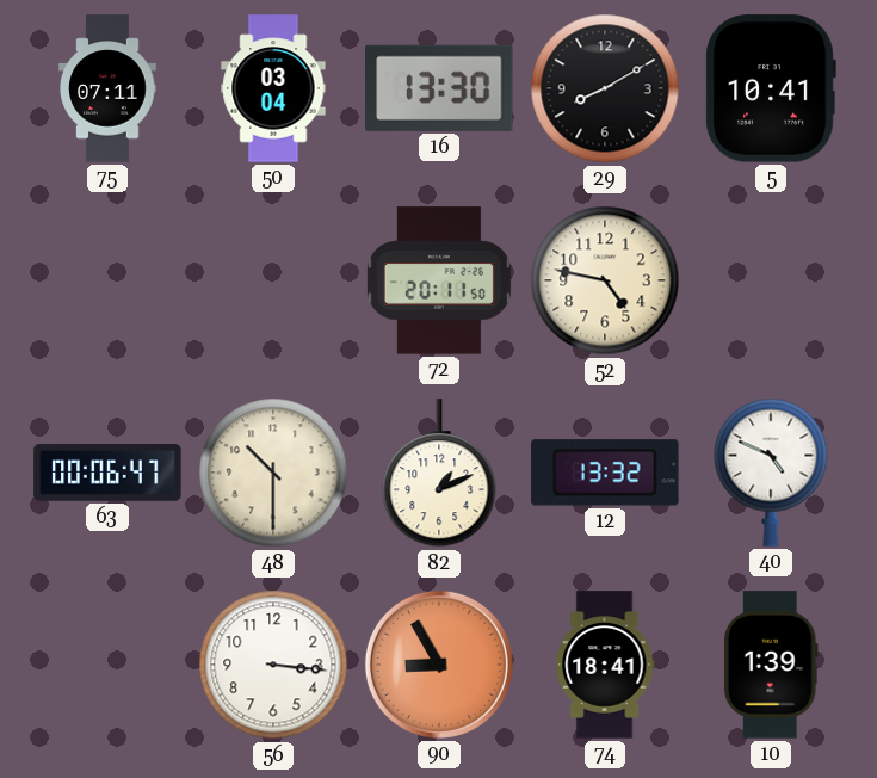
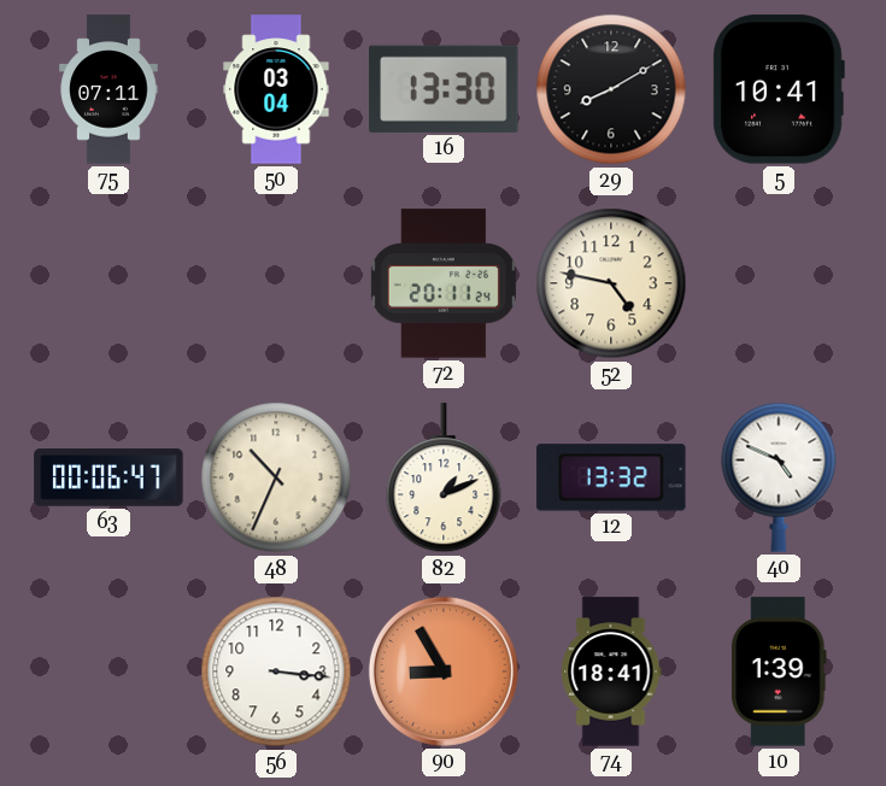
72: 20:11:50 -> 20:11:24 (444, 283)
48: 10:30 -> 10:34 (276, 477)
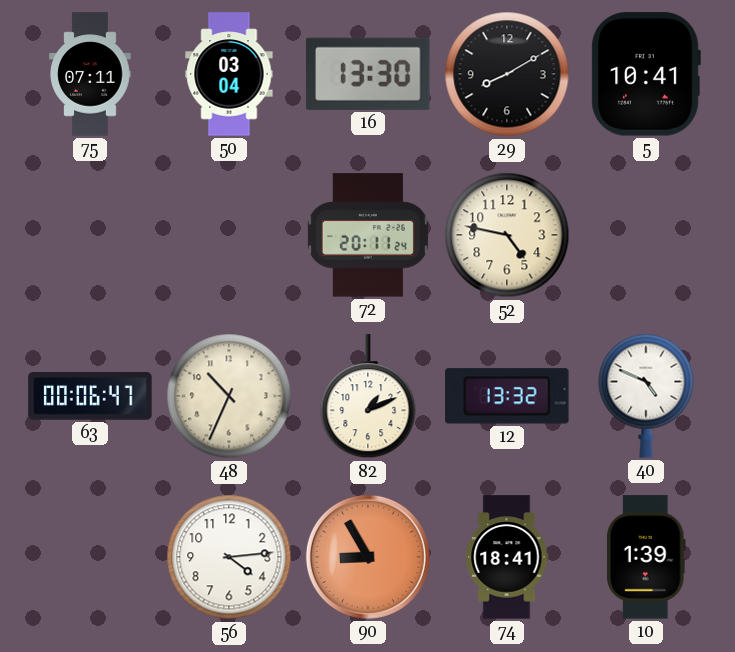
56: 3:16 -> 4:14 (229, 557)
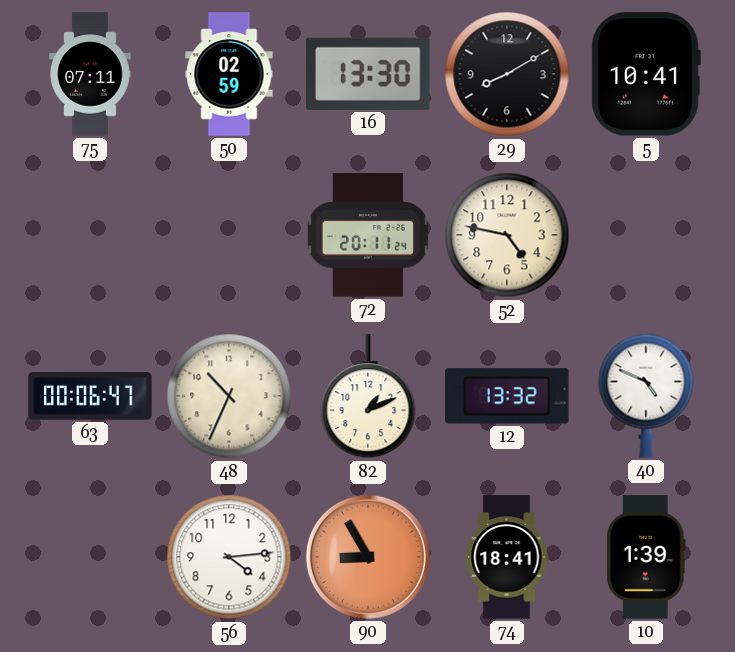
50: 03:04 -> 02:59 (229, 74)
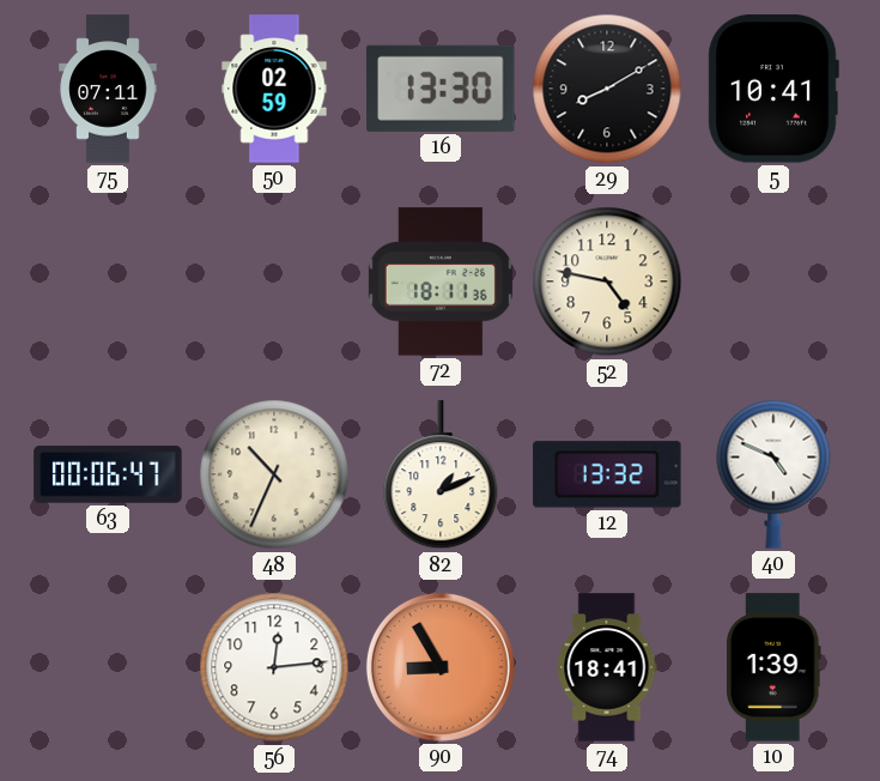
72: 20:11 -> 18:11 (441, 281)
56: 4:14 -> 12:14 (274, 667)
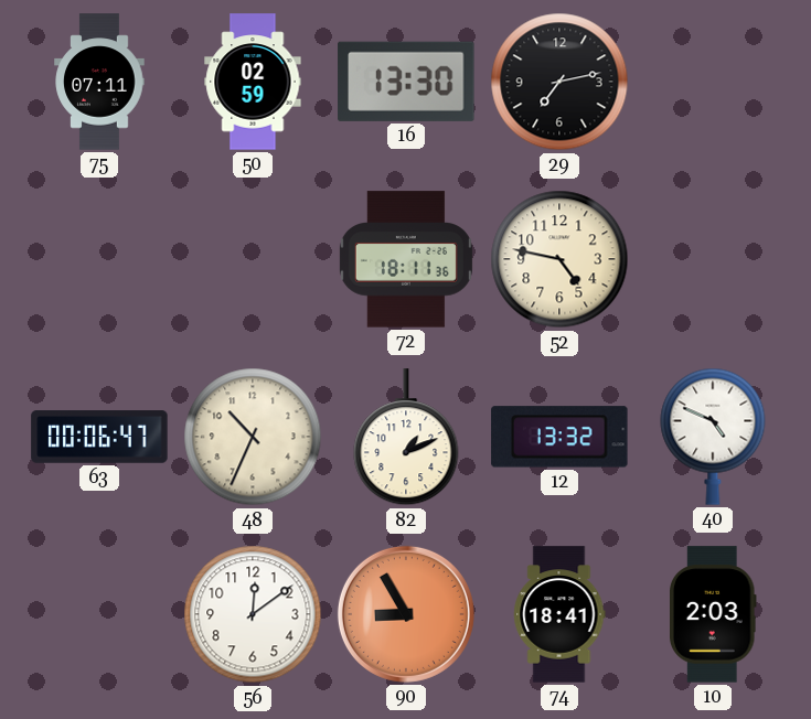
29: 8:10 -> 7:13 (559, 82)
5: 10:41 -> none (773, 89)
56: 12:14 -> 12:09 (253, 614)
10: 1:39 -> 2:03 (714, 614)
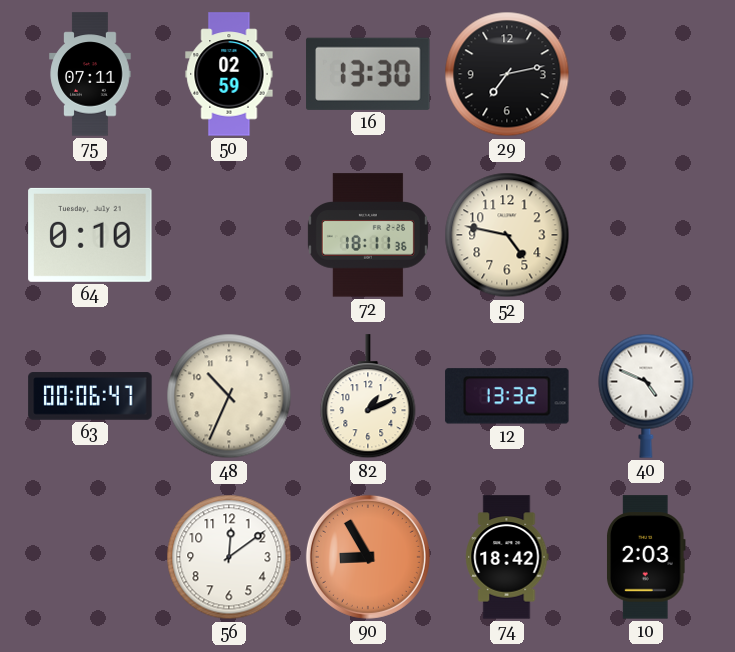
64: none -> 0:10 (90, 235)
74: 18:41 -> 18:42 (507, 557)
